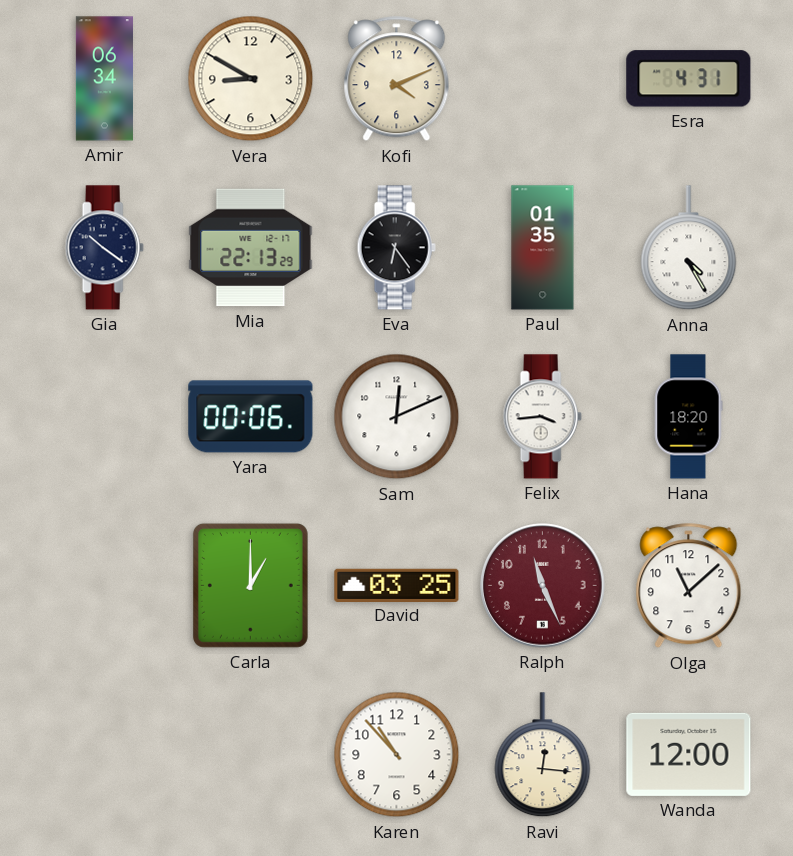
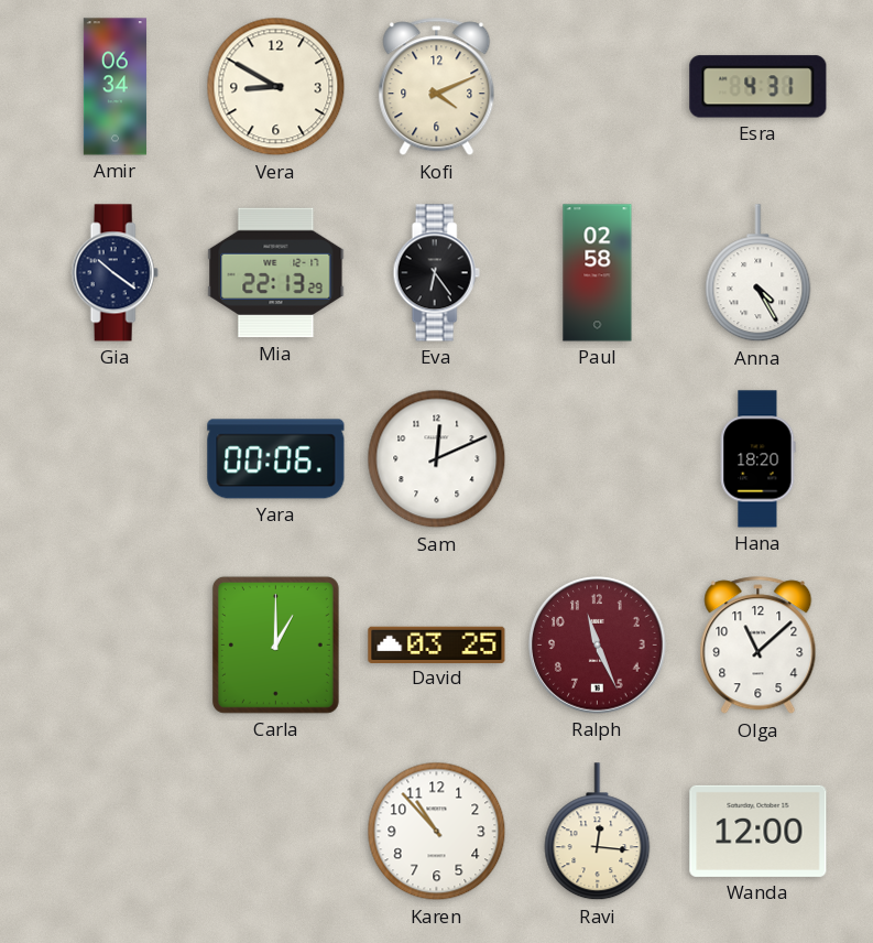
Paul: 01:35 -> 02:58 (598, 273)
Felix: 3:44 -> none (542, 417)
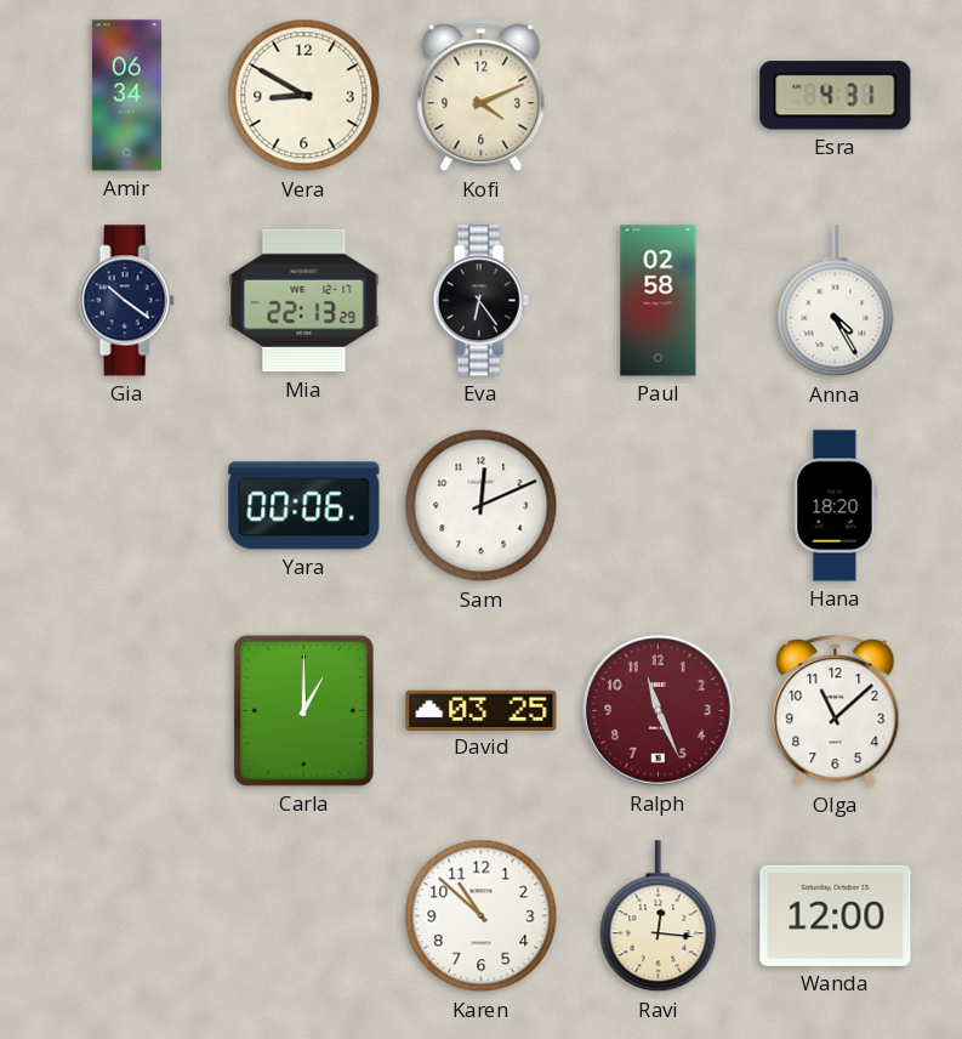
Karen: 10:53 -> 10:52 (482, 916)
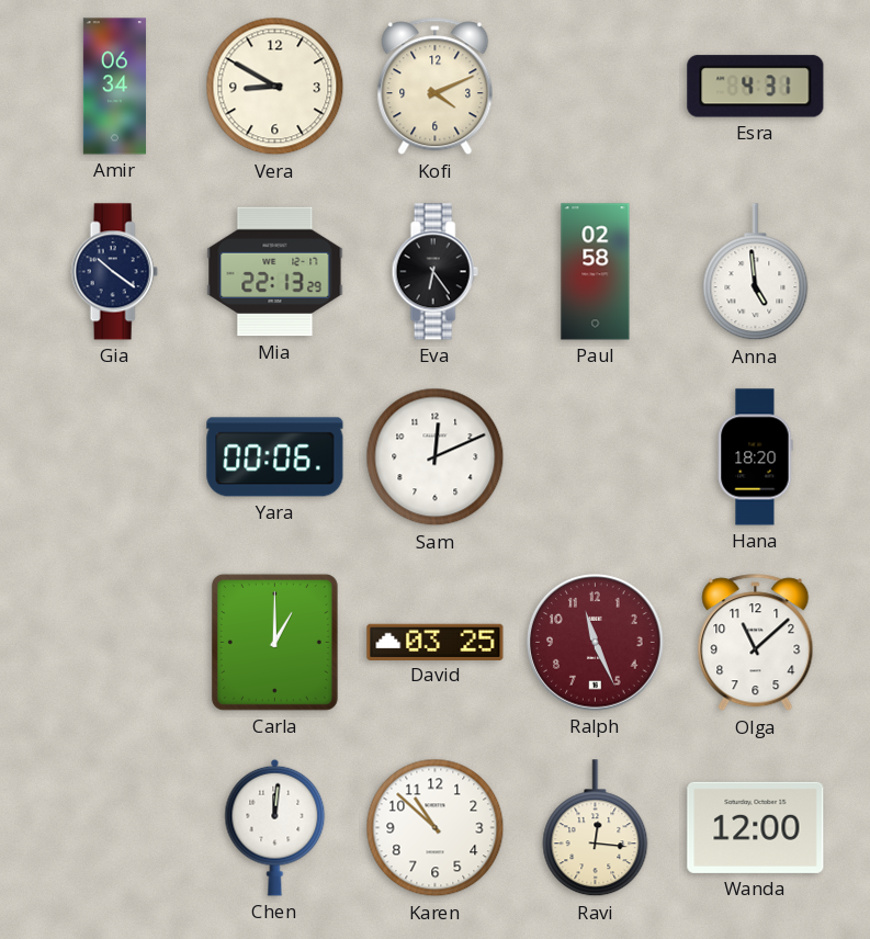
Anna: 4:25 -> 4:59 (756, 272)
Chen: none -> 12:01 (275, 827)
